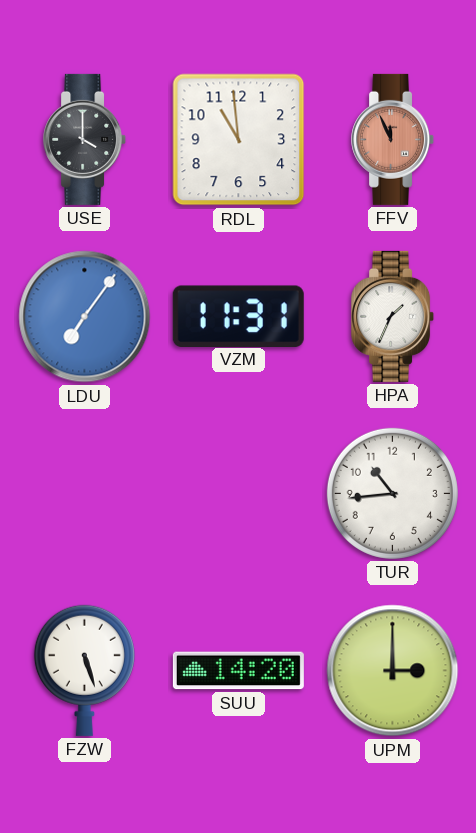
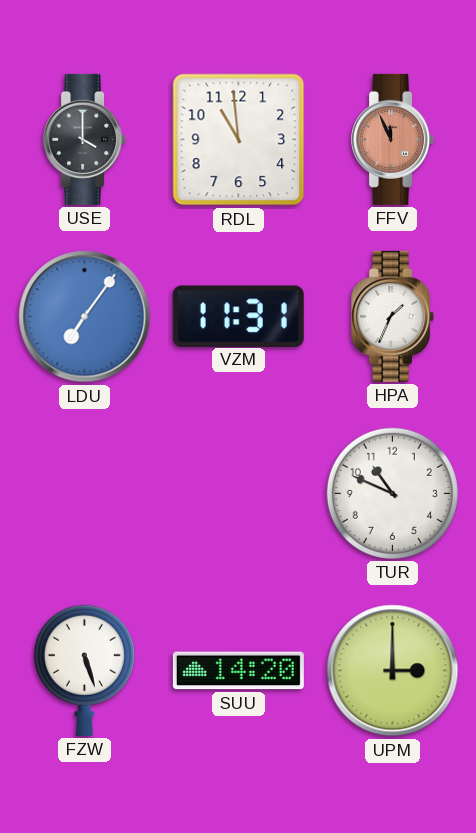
TUR: 10:44 -> 10:49 (392, 493)
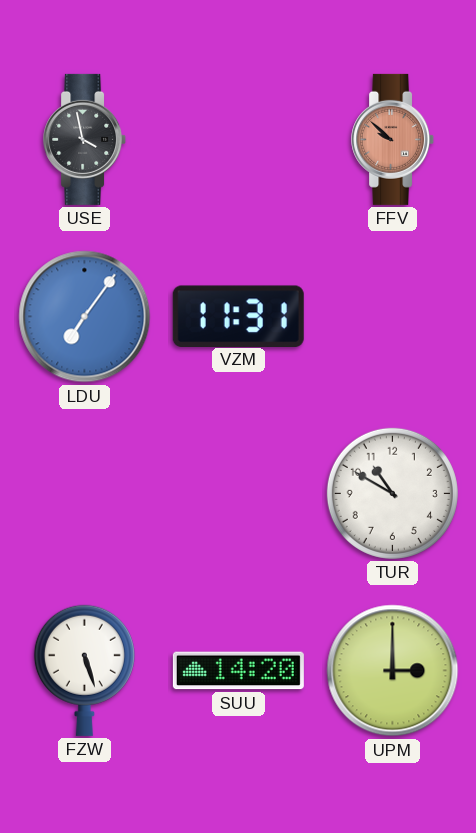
USE: 4:00 -> 3:58 (85, 139)
RDL: 10:59 -> none (239, 140)
FFV: 11:56 -> 9:52 (393, 139)
HPA: 1:34 -> none (393, 316)
TUR: 10:49 -> 10:50 (392, 493)
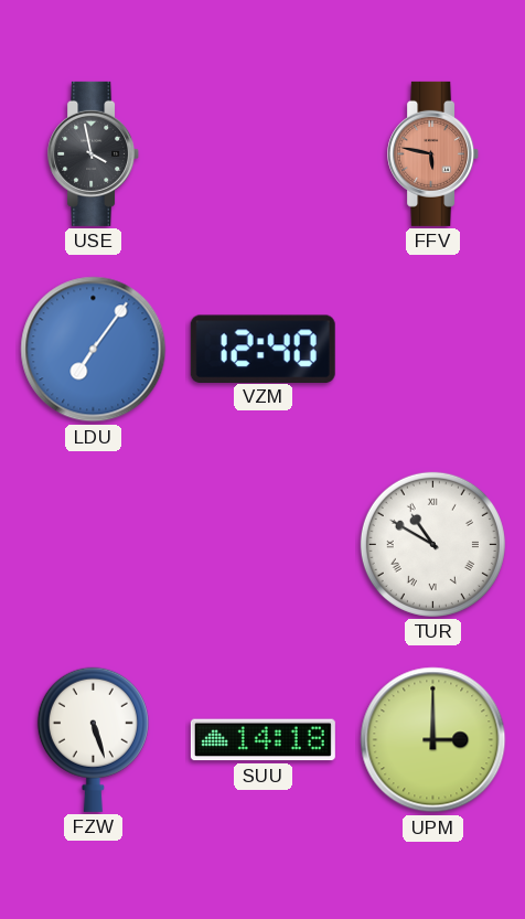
FFV: 9:52 -> 5:47 (433, 153)
VZM: 11:31 -> 12:40 (262, 349)
TUR numerals: Arabic -> Roman (432, 544)
SUU: 14:20 -> 14:18 (262, 740)
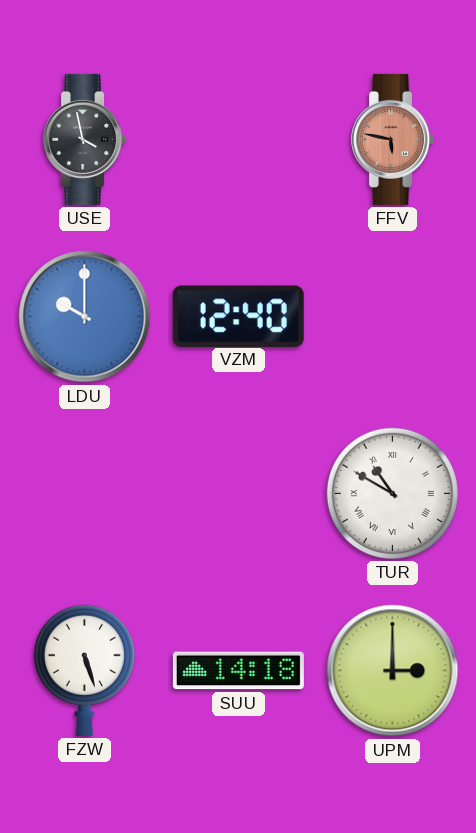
LDU: 7:06 -> 10:00 (85, 317)
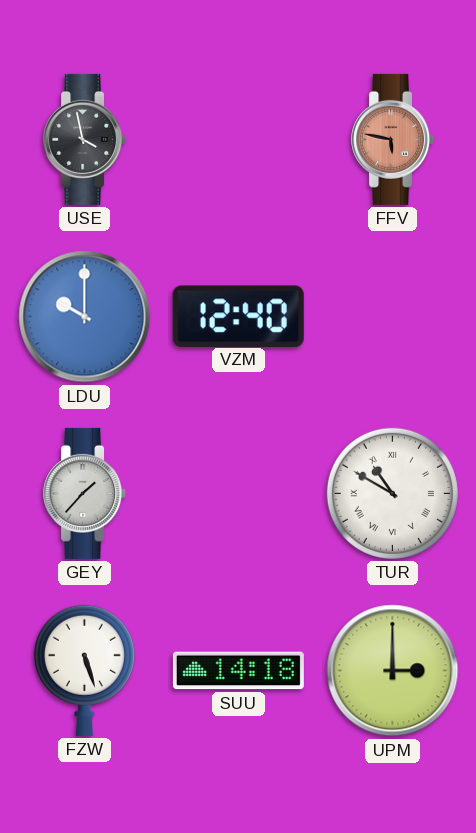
GEY: none -> 1:37 (85, 493)
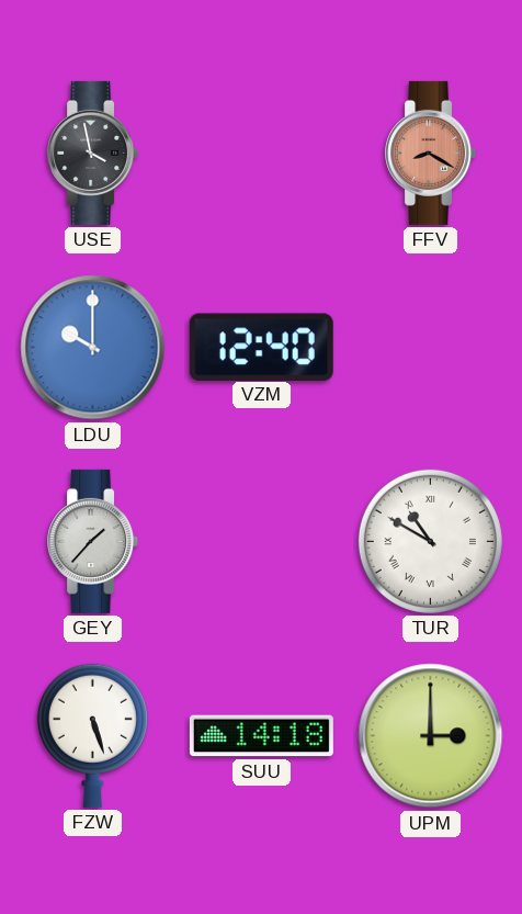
FFV: 5:47 -> 8:20 (431, 153)
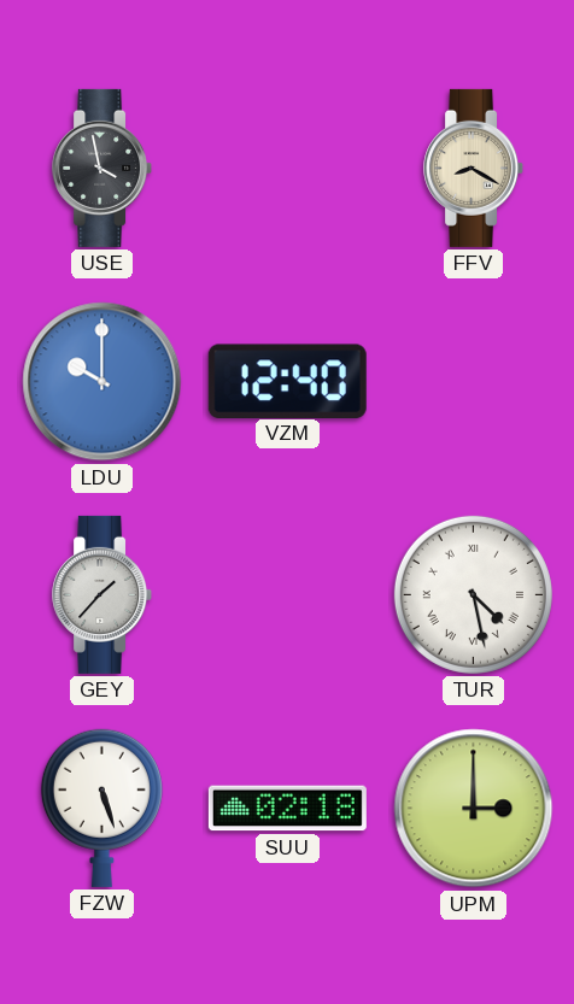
FFV dial: salmon -> cream (474, 168)
TUR: 10:50 -> 4:28 (473, 594)
SUU: 14:18 -> 02:18 (287, 809)
